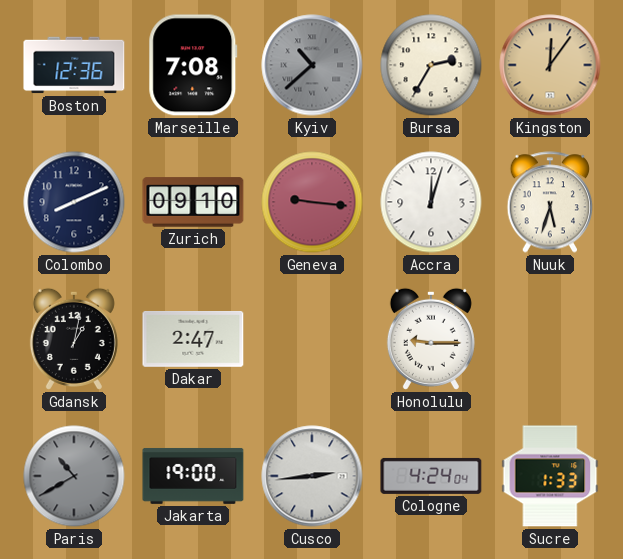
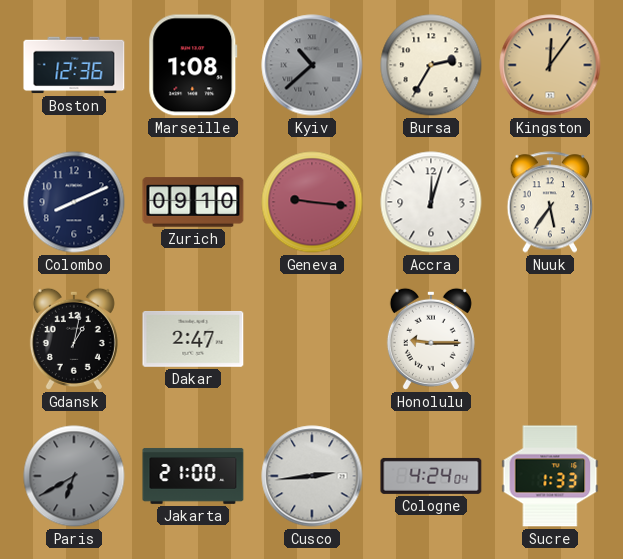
Marseille: 7:08 -> 1:08 (193, 65)
Nuuk: 5:33 -> 5:36 (550, 202)
Paris: 10:40 -> 6:40 (74, 476)
Jakarta: 19:00 -> 21:00 (193, 476)
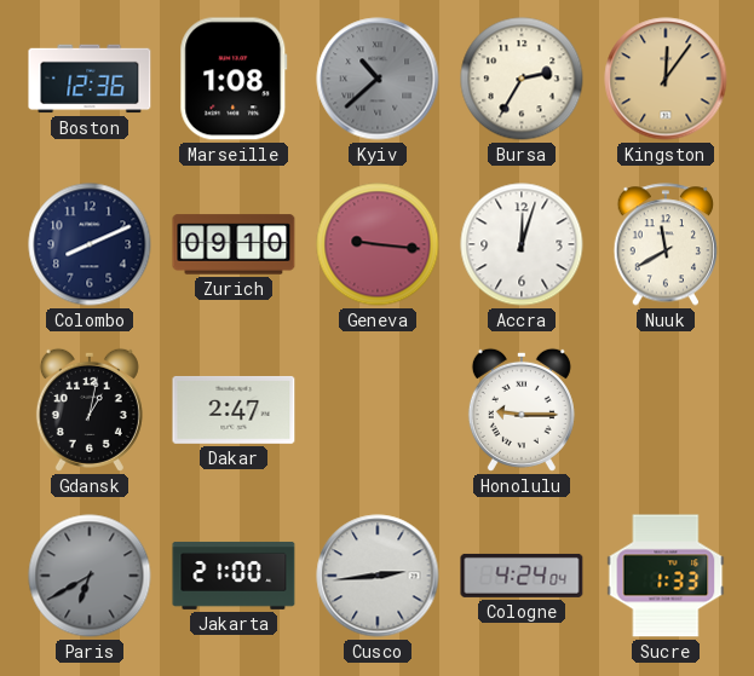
Nuuk: 5:36 -> 11:40 (666, 244)
